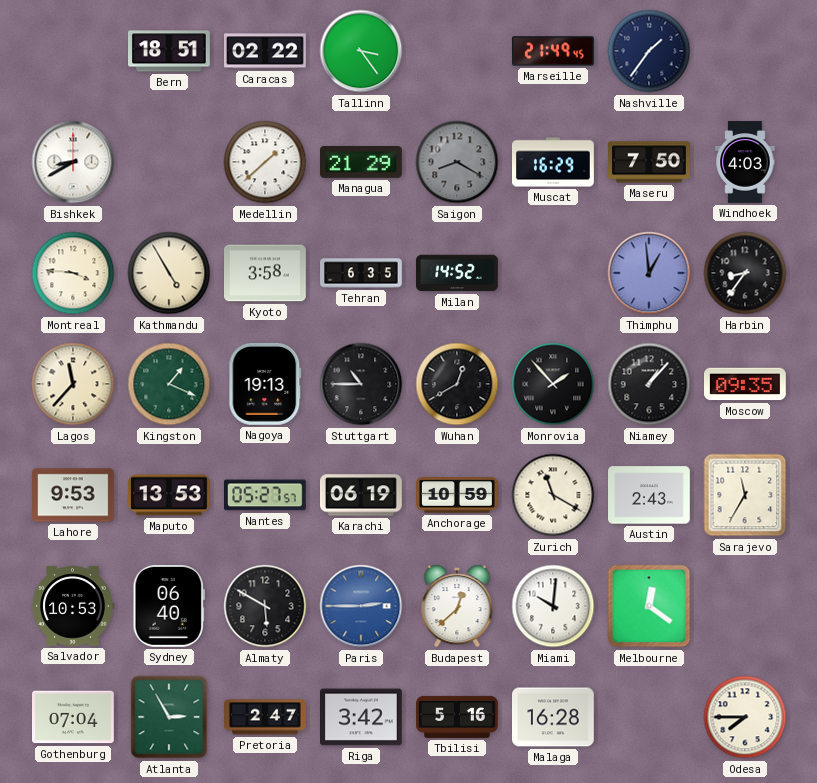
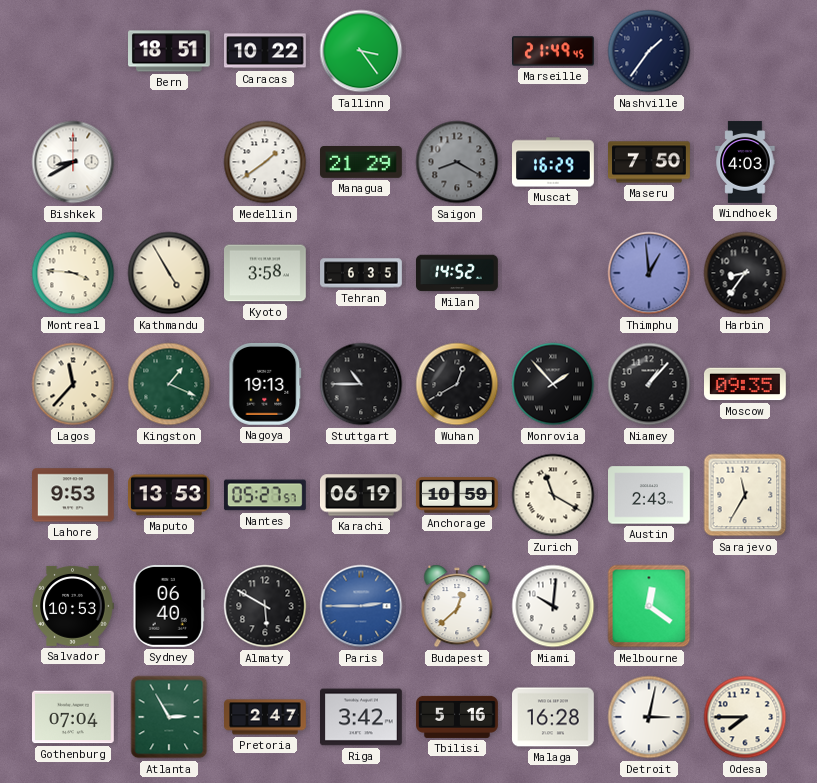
Caracas: 02:22 -> 10:22 (266, 51)
Medellin: 1:38 -> 1:39 (265, 162)
Detroit: none -> 3:02 (649, 717)
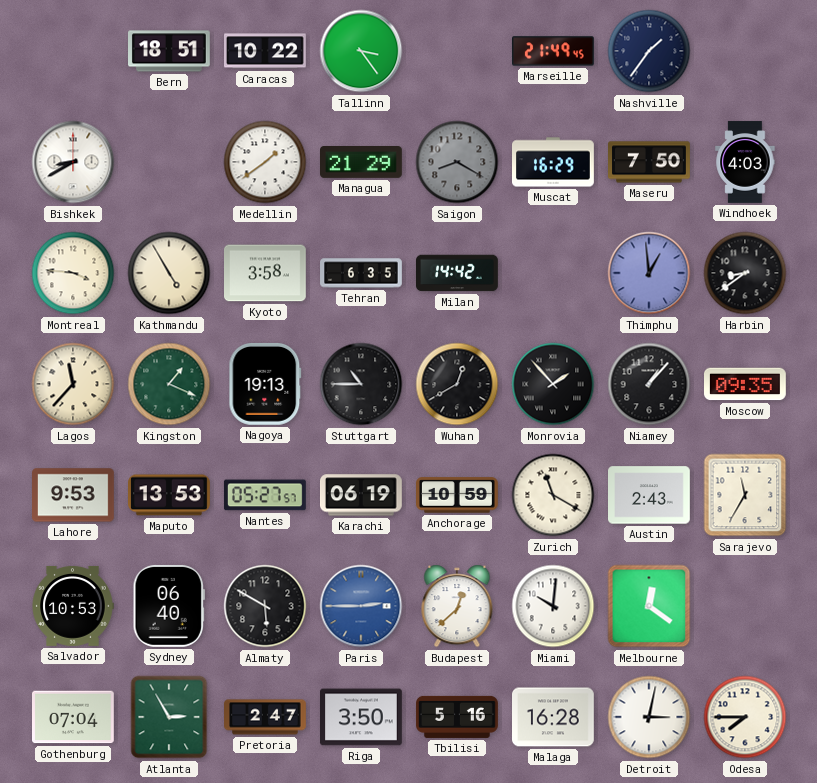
Milan: 14:52 -> 14:42 (457, 273)
Harbin: 8:36 -> 8:39 (745, 273)
Riga: 3:42 -> 3:50 (362, 717)
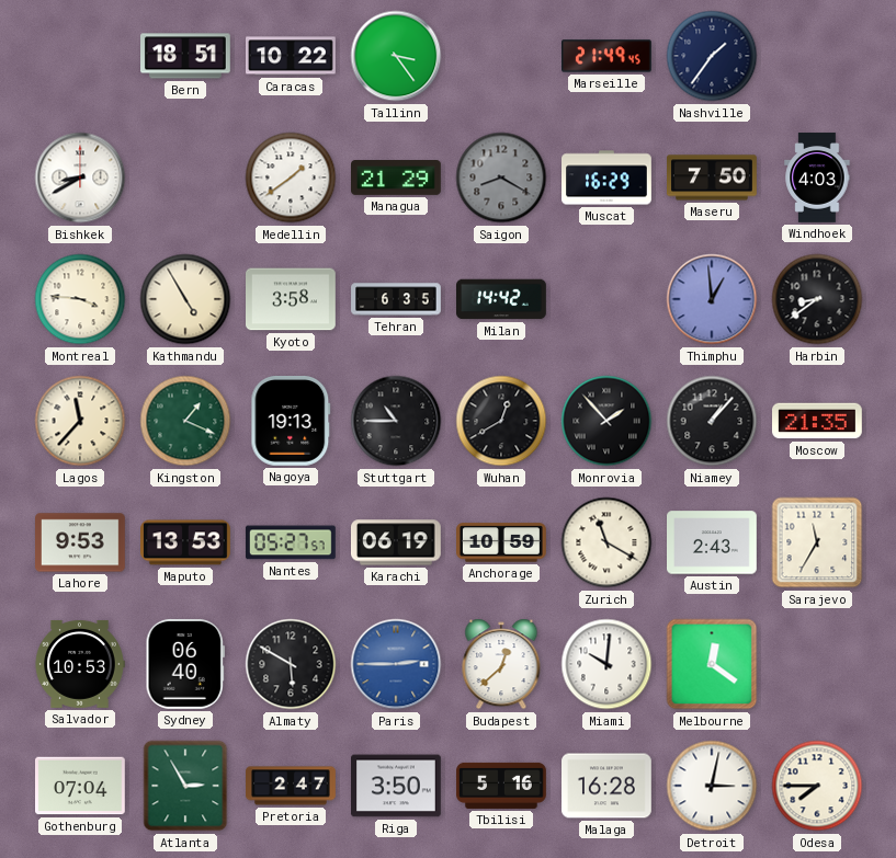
Moscow: 09:35 -> 21:35 (818, 421)
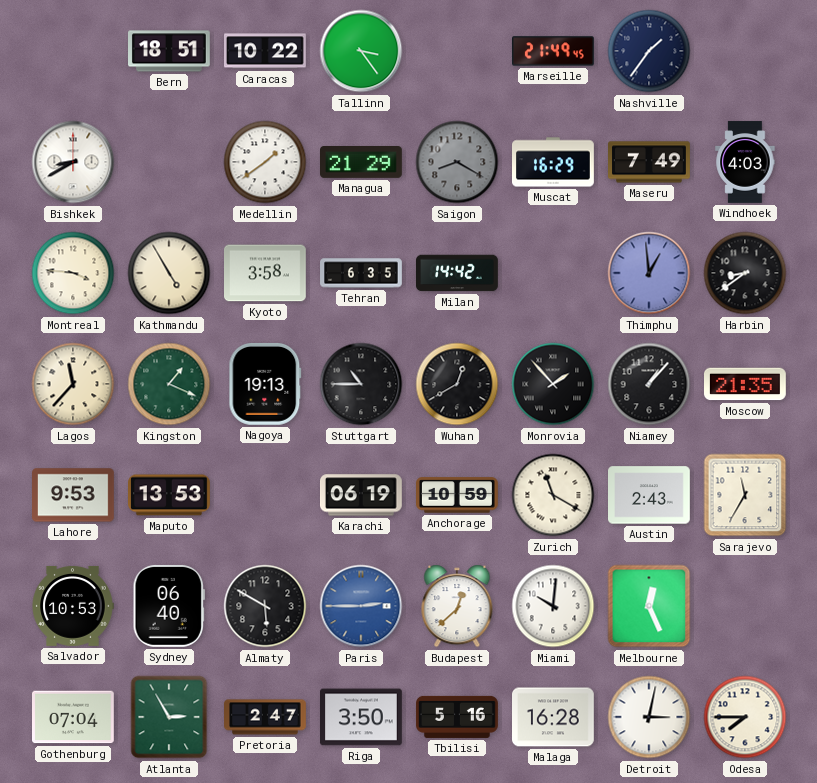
Maseru: 7:50 -> 7:49 (650, 162)
Nantes: 05:27 -> none (291, 542)
Melbourne: 12:21 -> 12:26 (649, 606)
